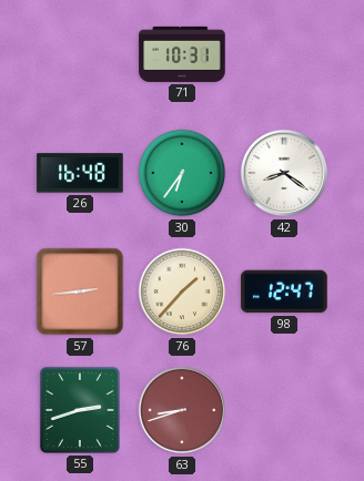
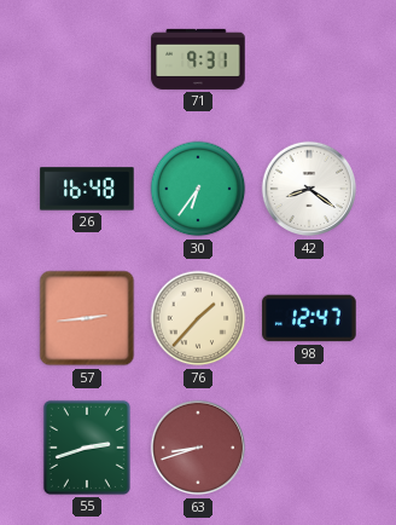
71: 10:31 -> 9:31 (198, 59)
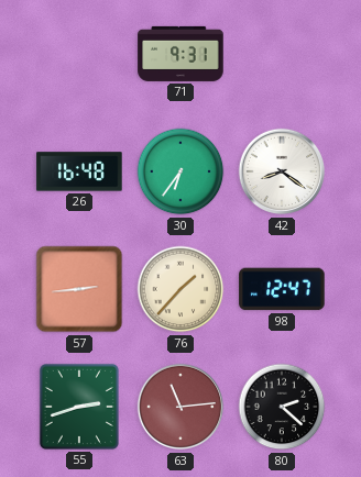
63: 8:42 -> 11:14 (180, 407)
80: none -> 2:22 (282, 407)
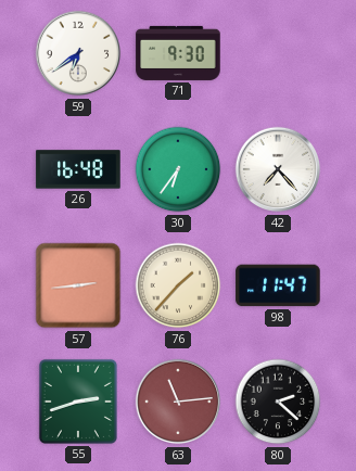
59: none -> 6:39 (78, 53)
71: 9:31 -> 9:30 (178, 53)
42: 8:21 -> 7:23 (278, 169)
98: 12:47 -> 11:47 (278, 285)
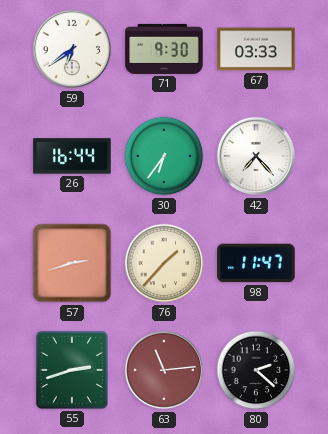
67: none -> 03:33 (256, 49)
26: 16:48 -> 16:44 (72, 156)
57: 2:44 -> 2:42 (72, 263)
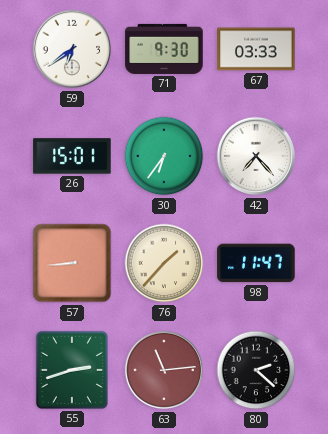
26: 16:44 -> 15:01 (72, 156)
57: 2:42 -> 8:44 (72, 263)
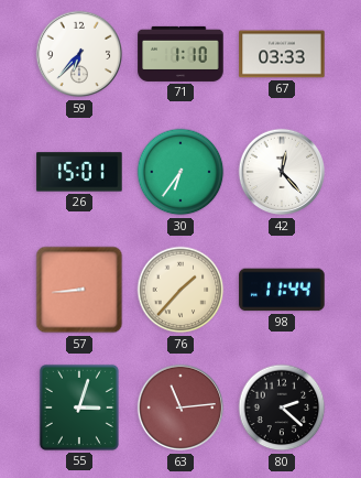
59: 6:39 -> 6:37 (79, 54)
71: 9:30 -> 1:10 (180, 54)
42: 7:23 -> 12:23 (282, 172)
98: 11:47 -> 11:44 (282, 290)
55: 2:42 -> 3:03 (79, 408)
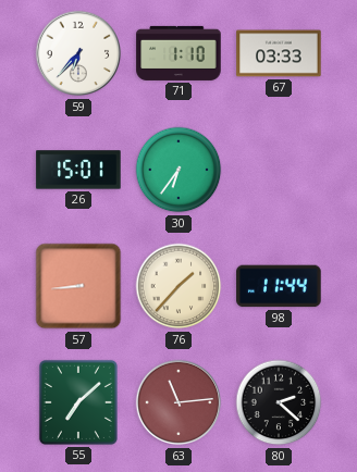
42: 12:23 -> none (282, 172)
55: 3:03 -> 7:08 (78, 402)
